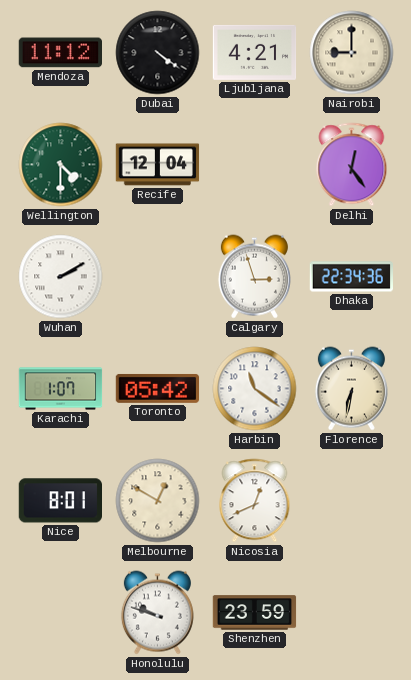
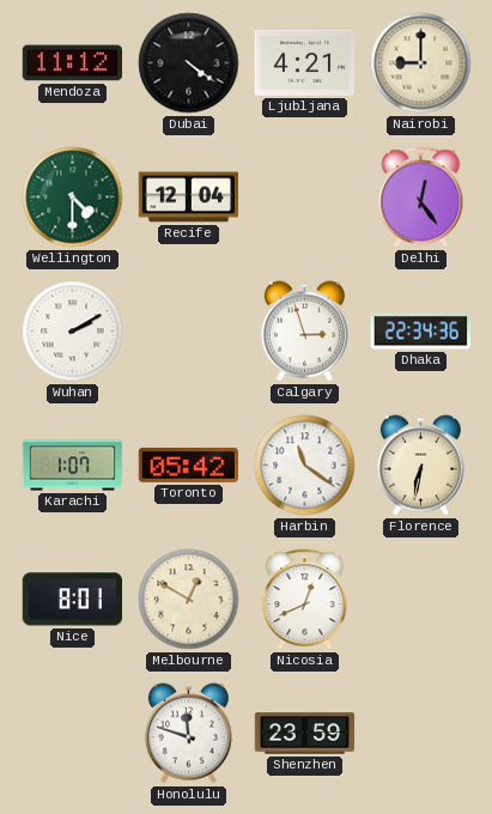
Honolulu: 9:48 -> 11:48 (188, 734)
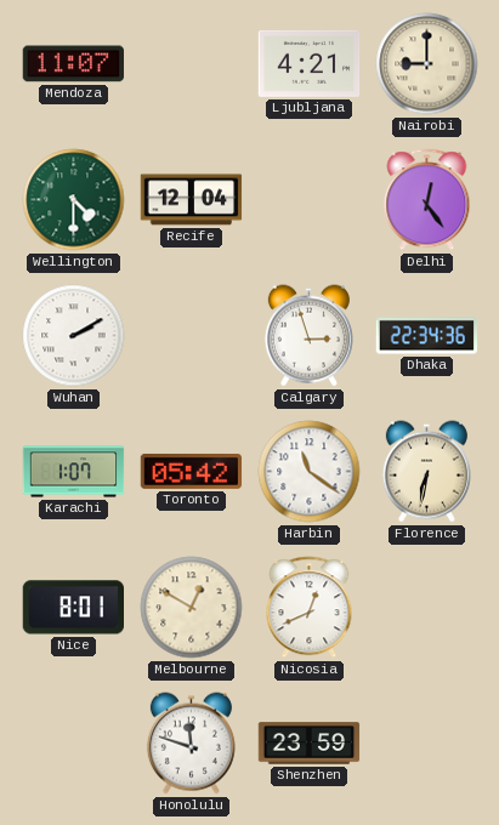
Mendoza: 11:12 -> 11:07 (73, 64)
Dubai: 4:21 -> none (189, 63)
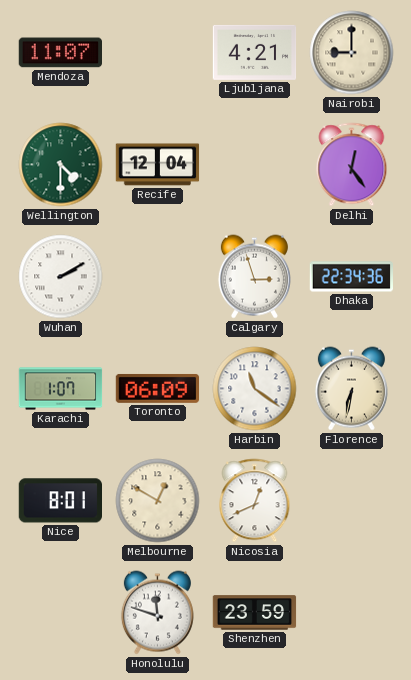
Toronto: 05:42 -> 06:09 (158, 389)
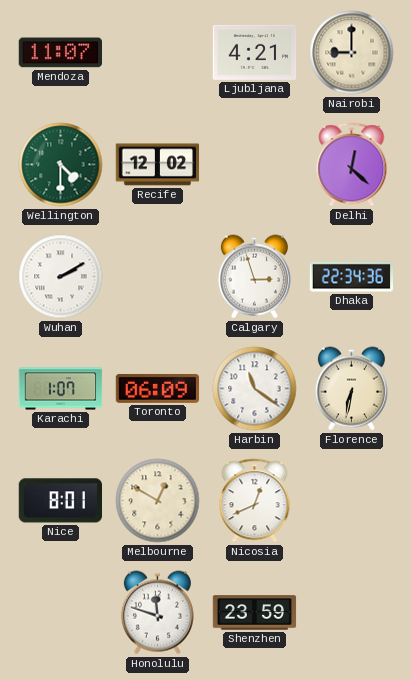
Recife: 12:04 -> 12:02 (158, 165)
Delhi: 12:24 -> 12:22 (352, 165)
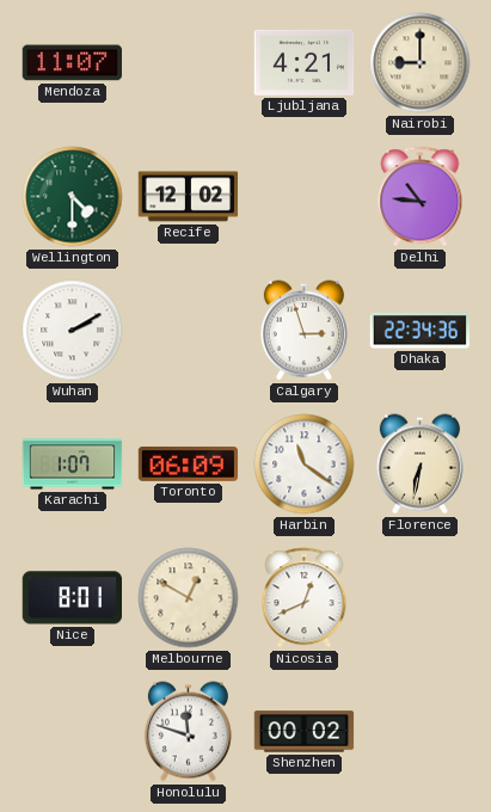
Delhi: 12:22 -> 10:46 (421, 197)
Shenzhen: 23:59 -> 00:02 (305, 732)
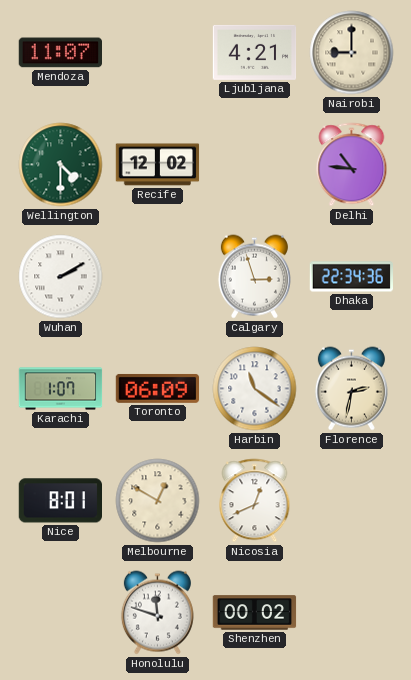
Florence: 6:32 -> 2:32 (351, 389)
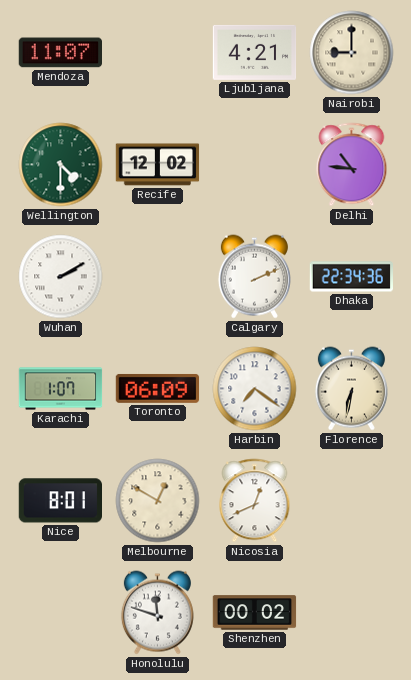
Calgary: 2:57 -> 2:11 (254, 277)
Harbin: 11:21 -> 7:21 (255, 389)
Florence: 2:32 -> 6:32 (351, 389)
